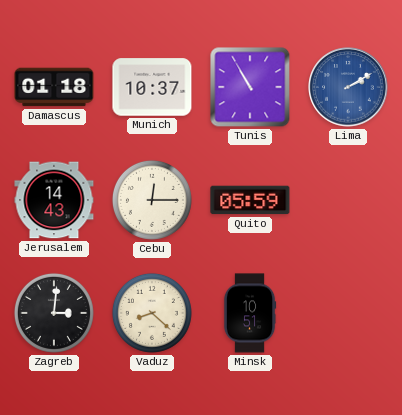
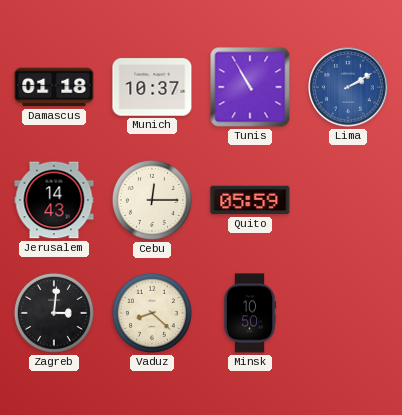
Minsk: 10:51 -> 10:50 (250, 313)
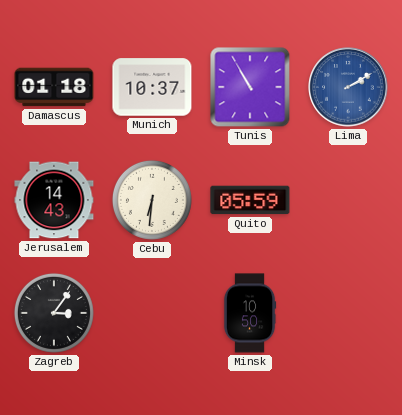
Cebu: 12:15 -> 6:31 (152, 200)
Zagreb: 3:01 -> 3:06 (54, 313)
Vaduz: 8:22 -> none (152, 313)
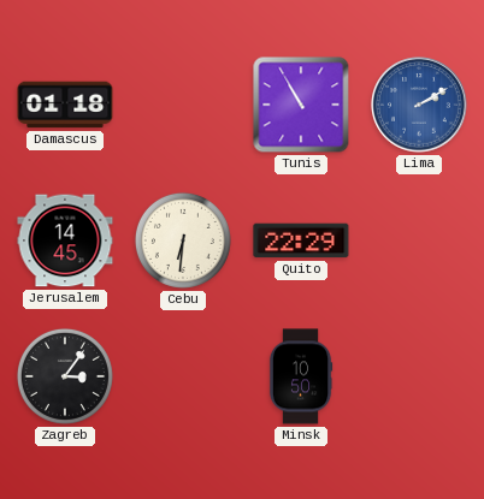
Munich: 10:37 -> none (152, 87)
Jerusalem: 14:43 -> 14:45 (65, 240)
Quito: 05:59 -> 22:29 (301, 240)
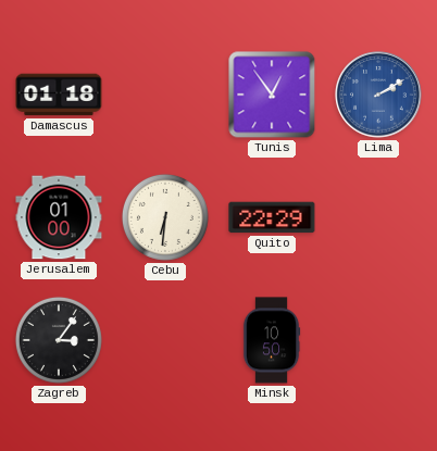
Tunis: 10:55 -> 12:54 (272, 95)
Jerusalem: 14:45 -> 01:00 (59, 217)
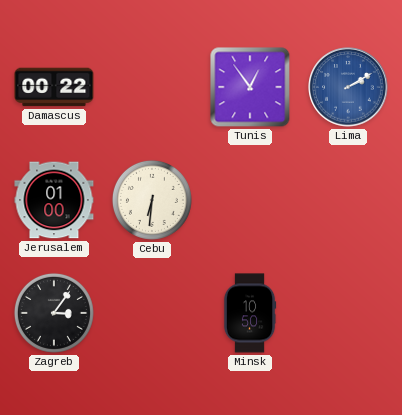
Damascus: 01:18 -> 00:22 (54, 87)
Quito: 22:29 -> none (272, 217)
